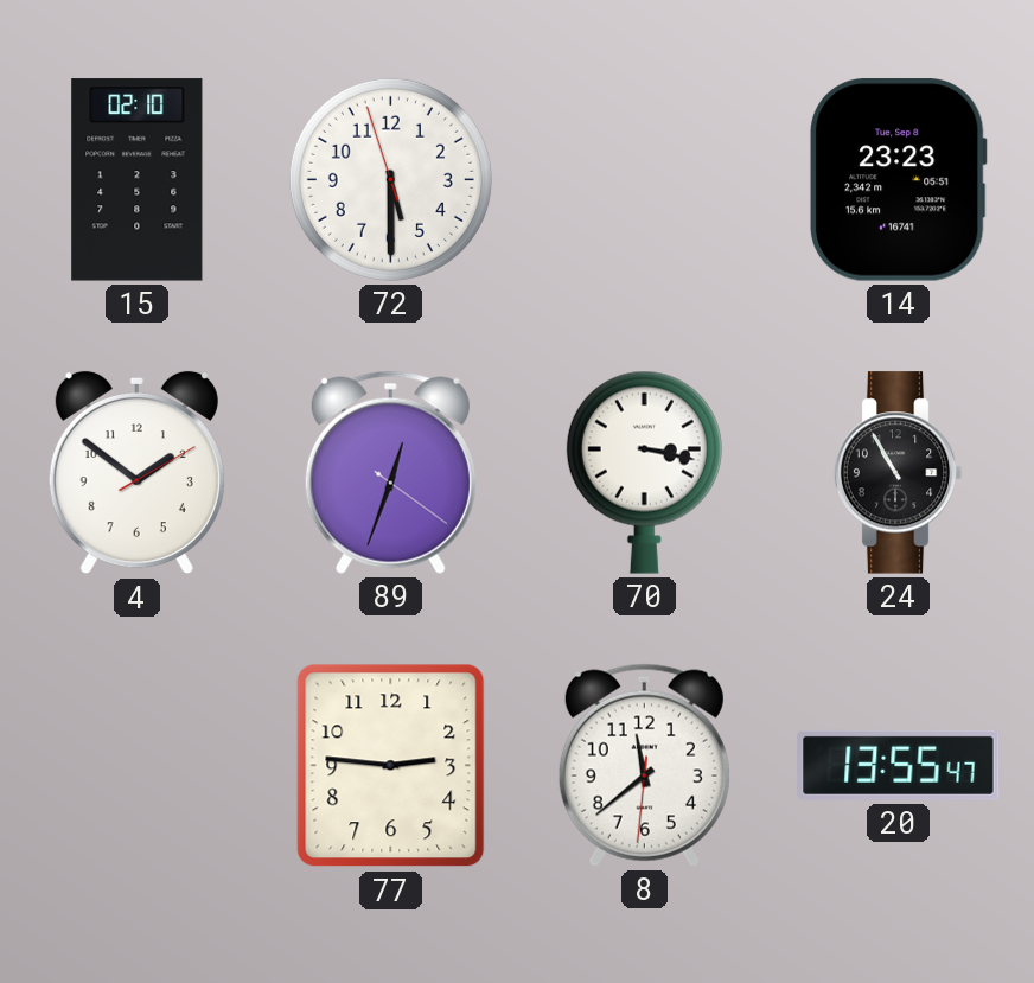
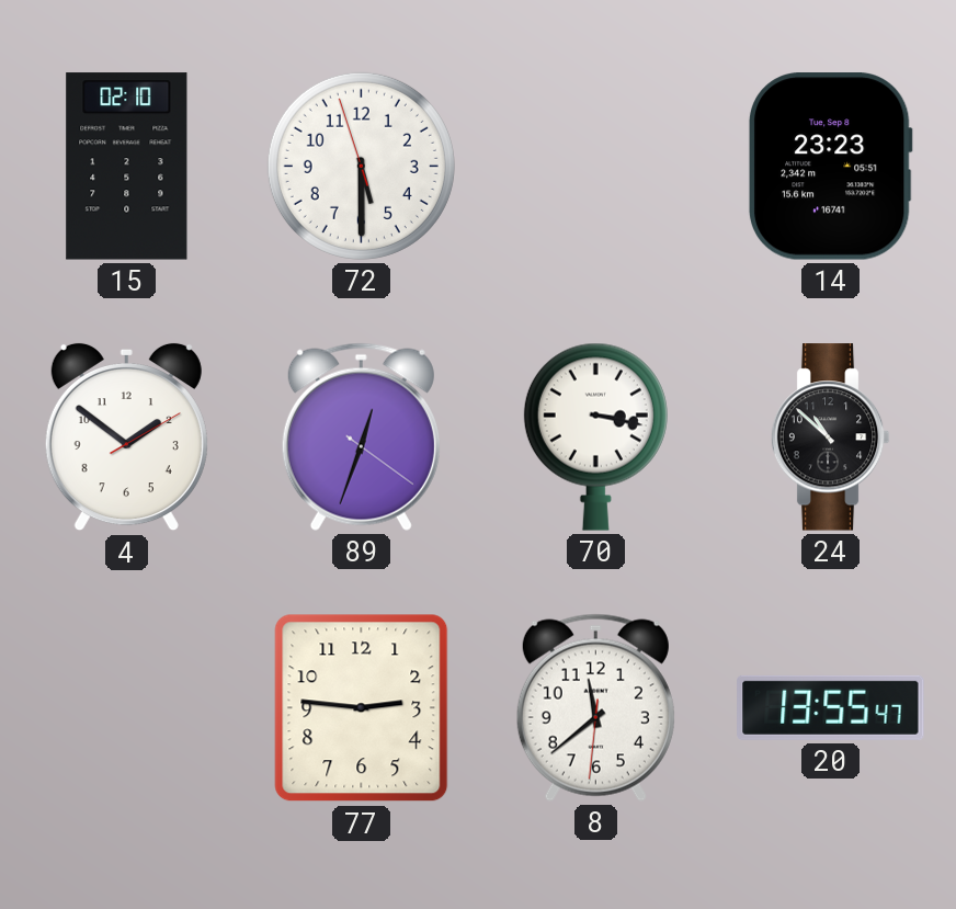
24: 10:55 -> 10:52 (830, 438)
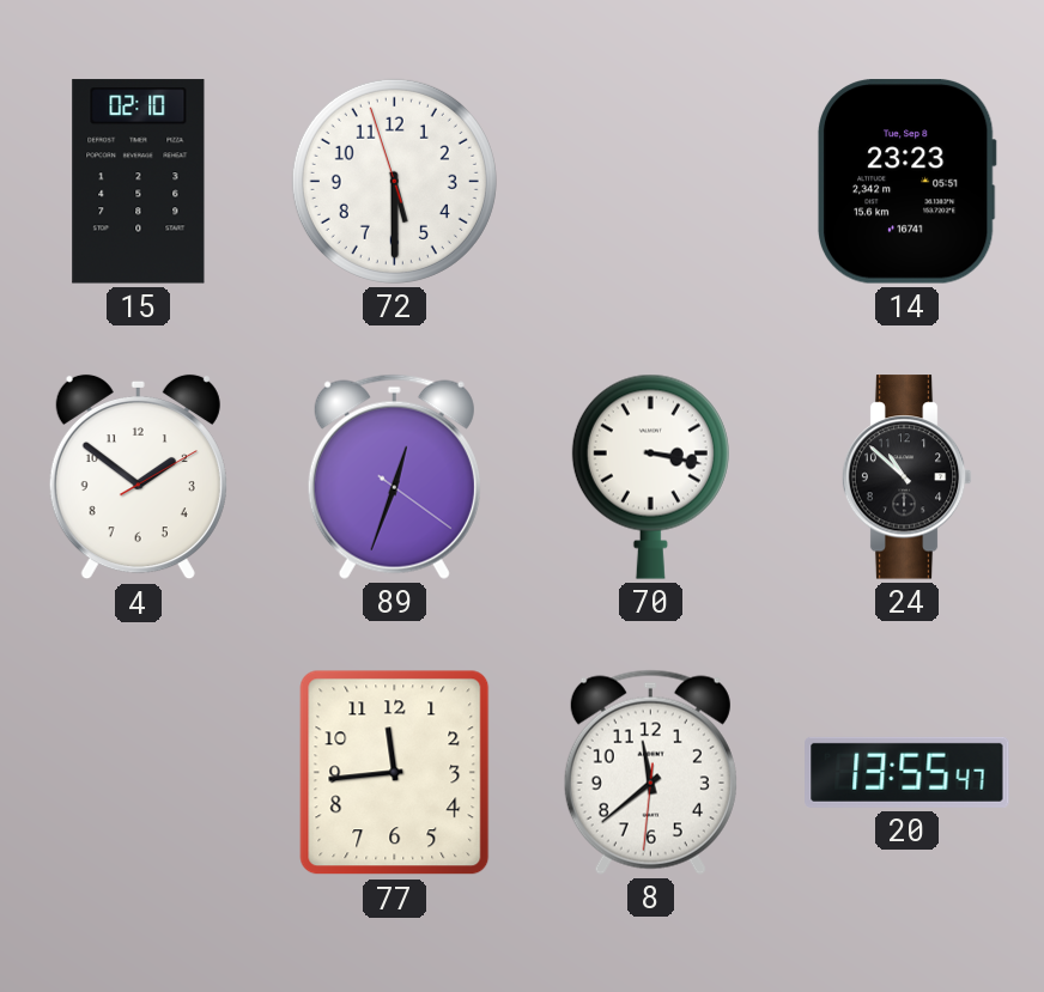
77: 2:46 -> 11:44 (395, 773)
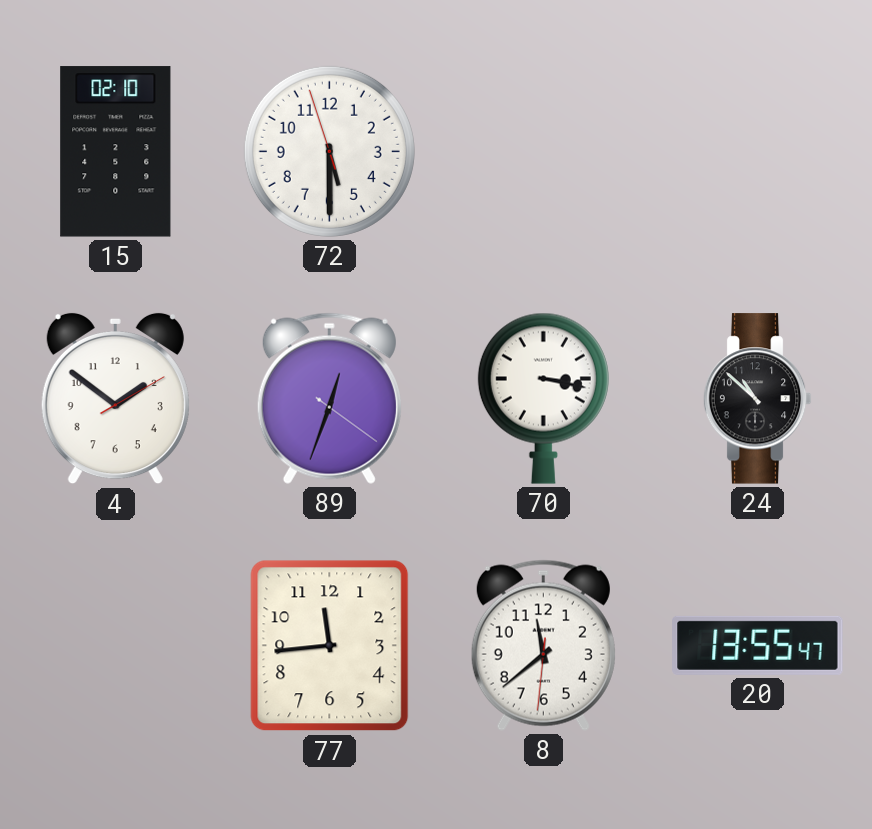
14: 23:23 -> none (906, 182)
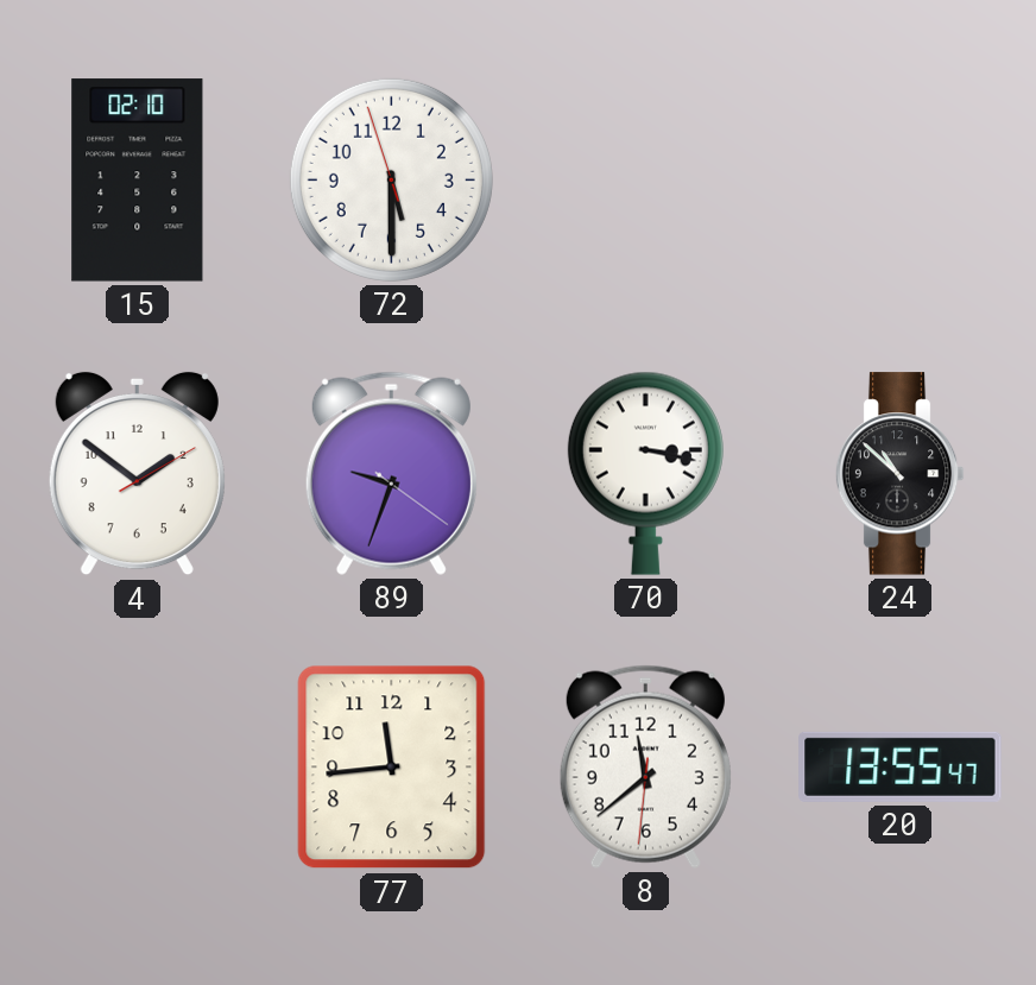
89: 12:33 -> 9:33 (391, 473)
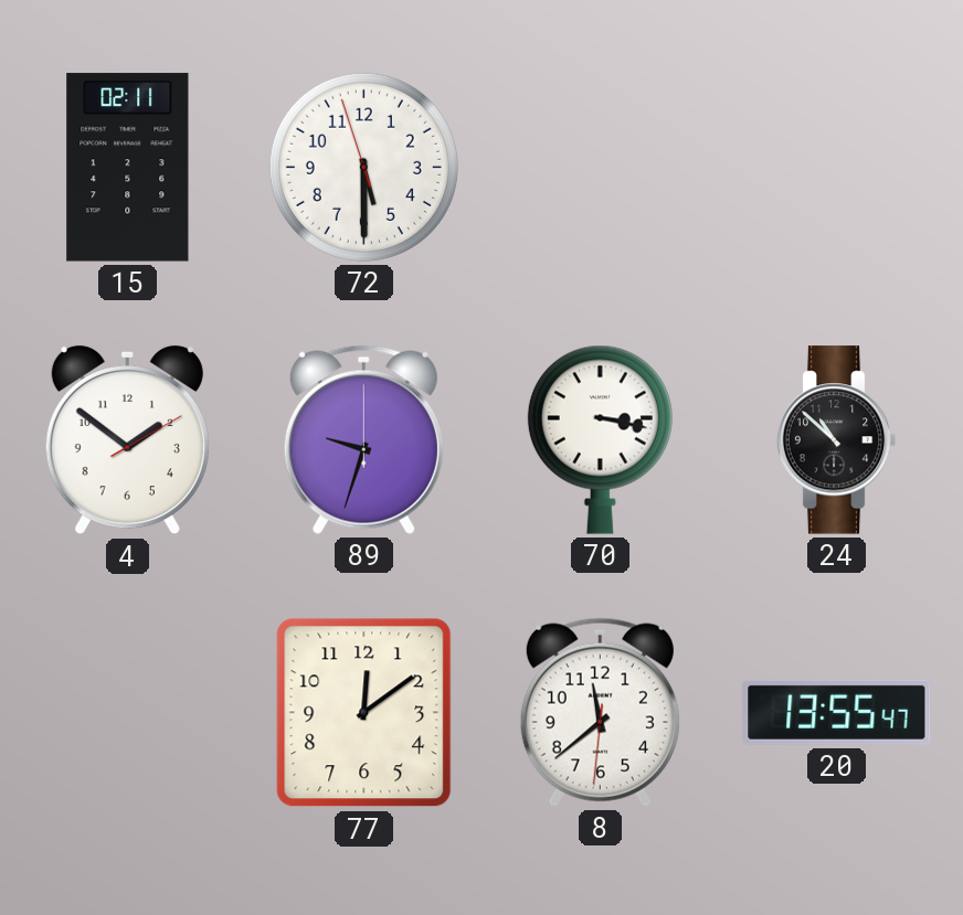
15: 02:10 -> 02:11 (128, 168)
89: 9:33:21 -> 9:33:00 (363, 439)
77: 11:44 -> 12:09 (364, 713)
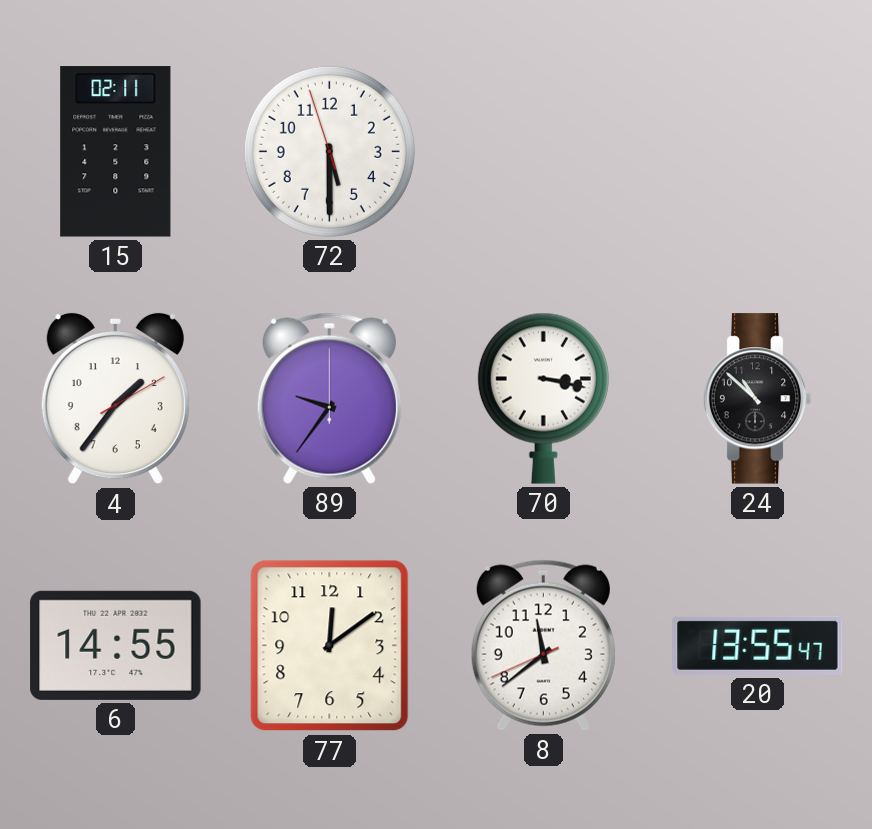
4: 1:51 -> 1:36 (115, 399)
89: 9:33 -> 9:36 (329, 398)
6: none -> 14:55 (116, 645)
8: 11:38:31 -> 11:38:41 (543, 645)
